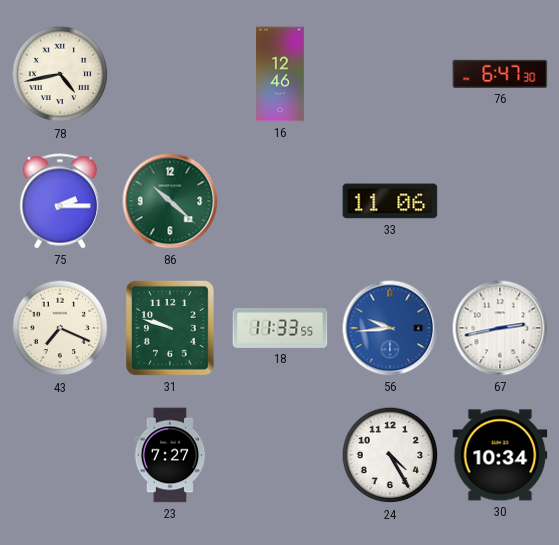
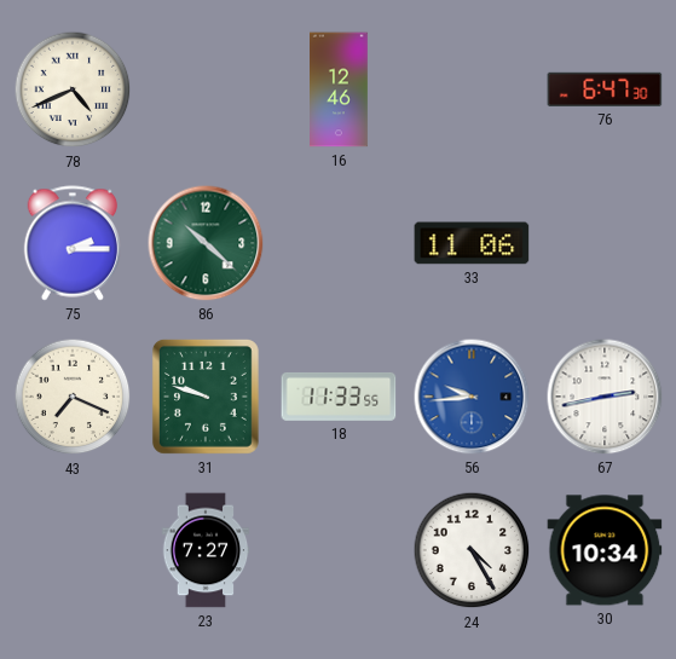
78: 4:43 -> 4:41 (73, 89)
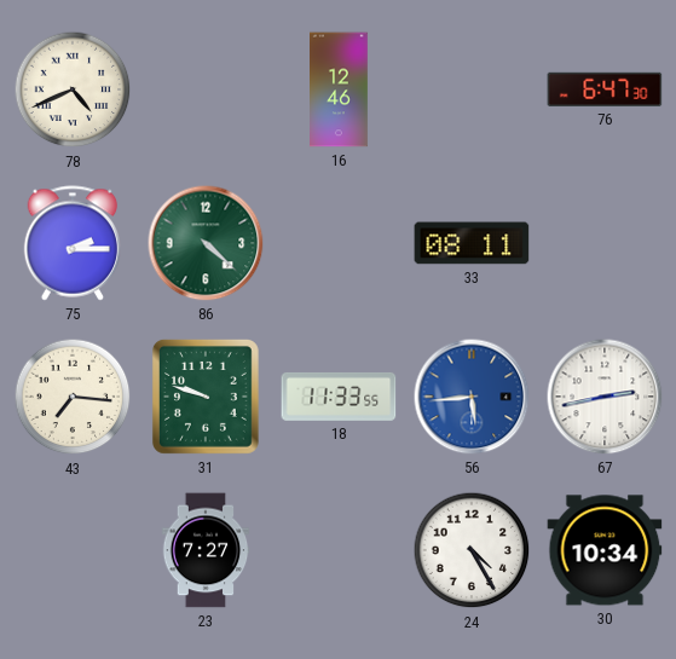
86: 10:22 -> 4:22 (206, 243)
33: 11:06 -> 08:11 (472, 243)
43: 7:19 -> 7:16 (73, 397)
56: 9:44 -> 5:44 (472, 397)
